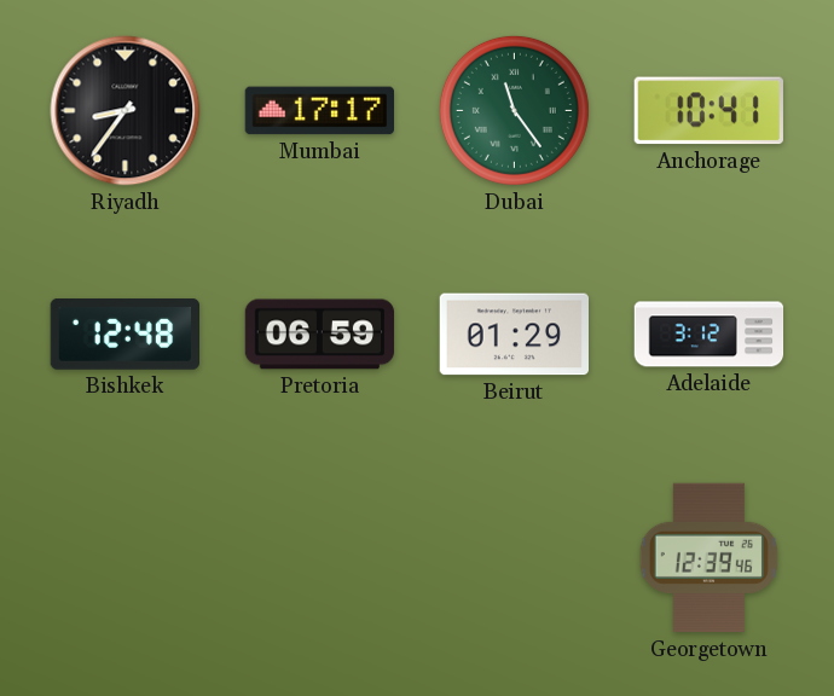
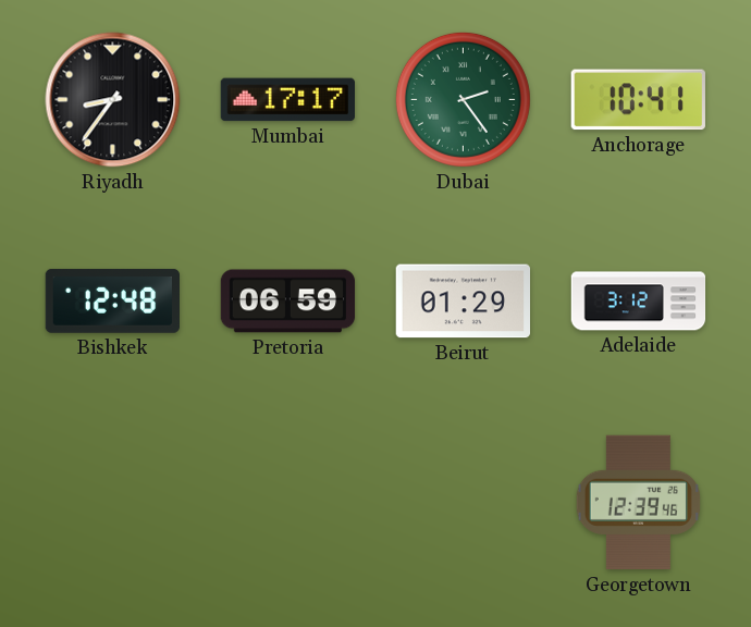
Dubai: 11:24 -> 2:24 (463, 99)
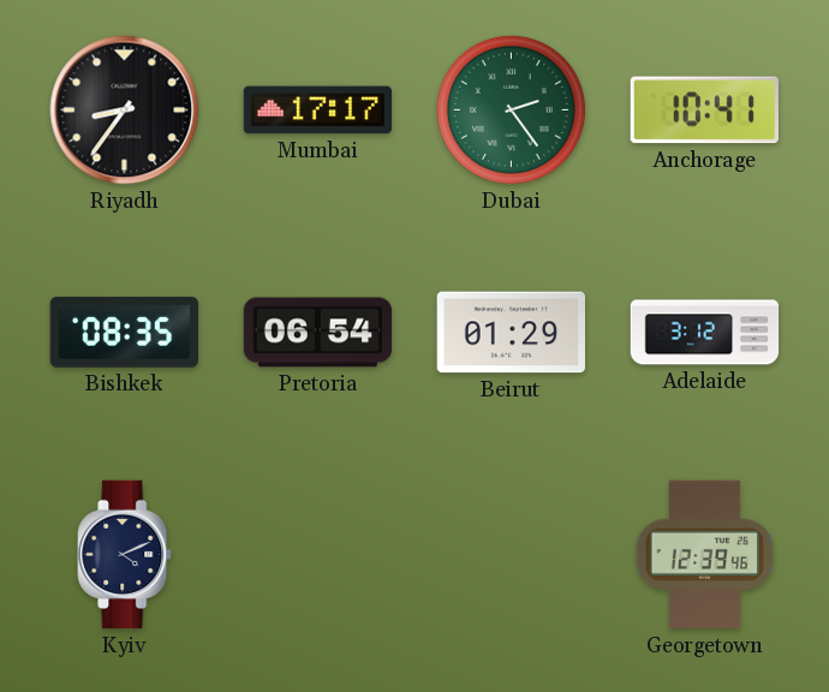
Bishkek: 12:48 -> 08:35 (124, 333)
Pretoria: 06:59 -> 06:54 (318, 333)
Kyiv: none -> 4:11 (125, 555)
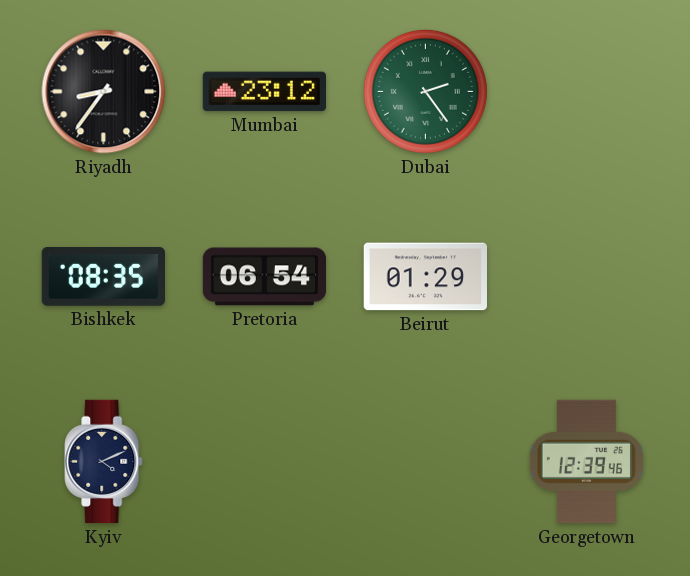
Mumbai: 17:17 -> 23:12 (264, 92)
Anchorage: 10:41 -> none (704, 111)
Adelaide: 3:12 -> none (705, 333)
